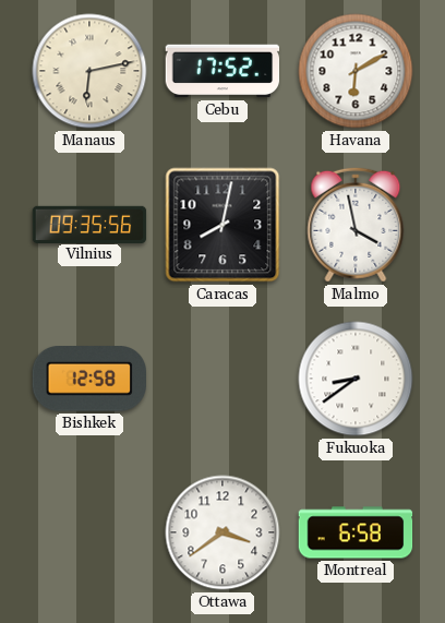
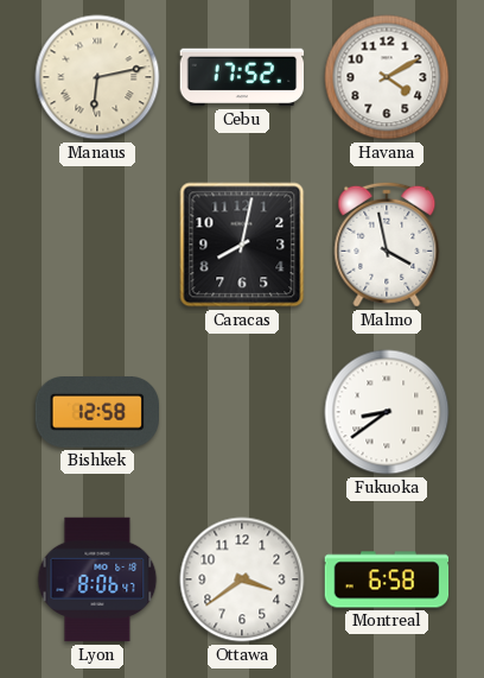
Havana: 6:10 -> 4:10 (387, 77)
Vilnius: 09:35 -> none (89, 224)
Lyon: none -> 8:06 (97, 579)
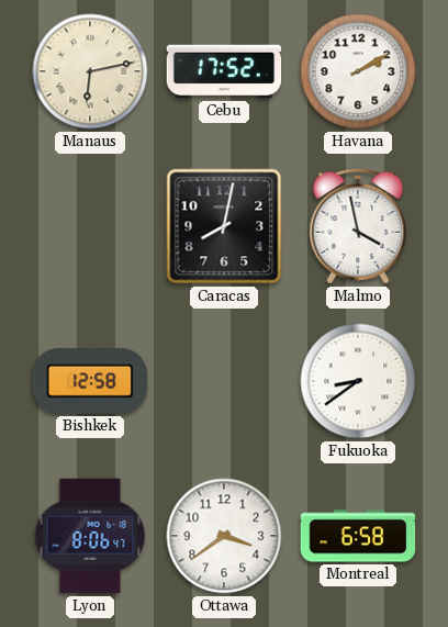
Havana: 4:10 -> 2:10 (358, 71)
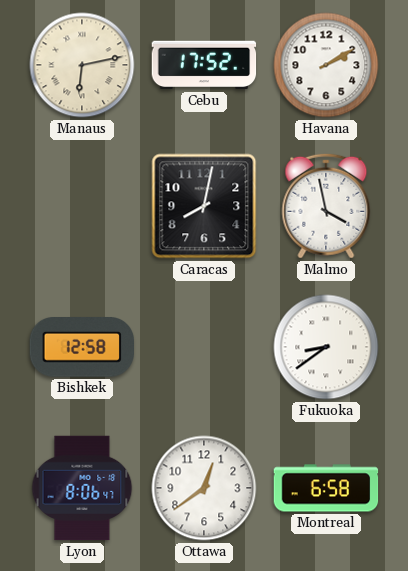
Ottawa: 3:39 -> 12:39 (204, 488)
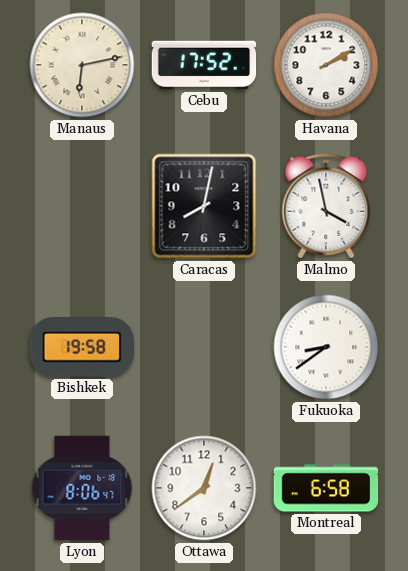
Bishkek: 12:58 -> 19:58 (81, 348)
